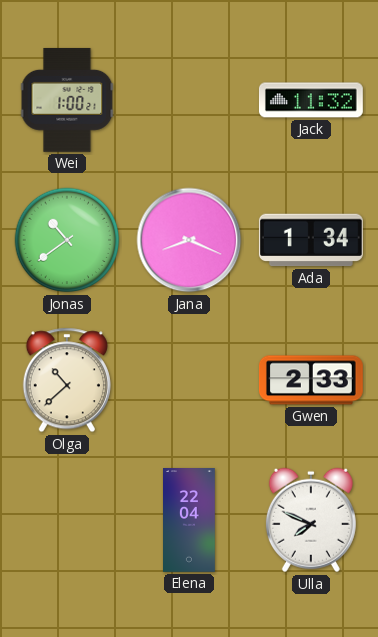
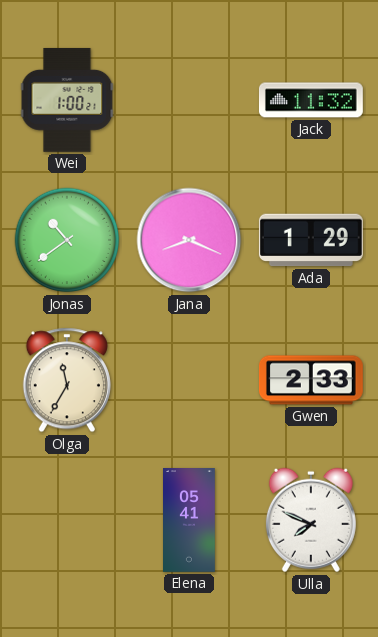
Ada: 1:34 -> 1:29 (311, 240)
Olga: 10:38 -> 11:35 (67, 380)
Elena: 22:04 -> 05:41 (190, 521)
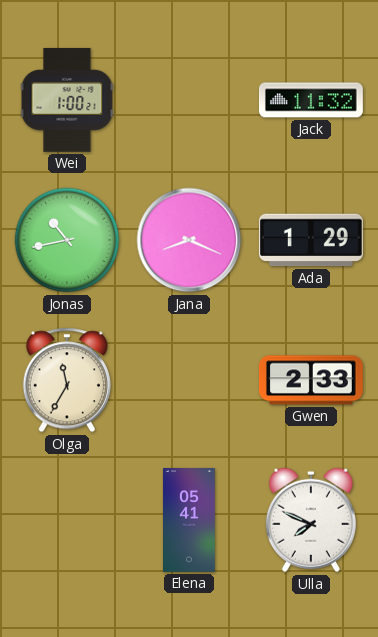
Jonas: 10:39 -> 10:43 (67, 240)
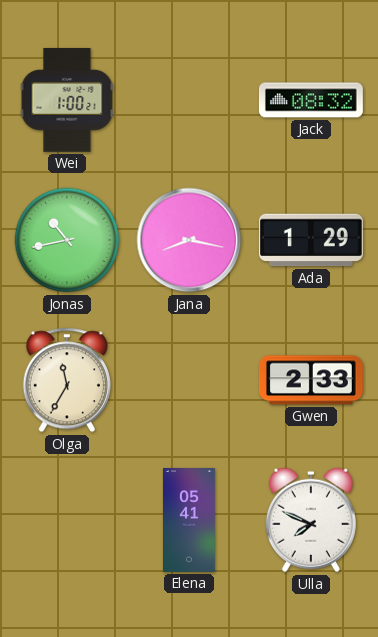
Jack: 11:32 -> 08:32 (311, 100)
Jana: 8:19 -> 8:17 (189, 240)
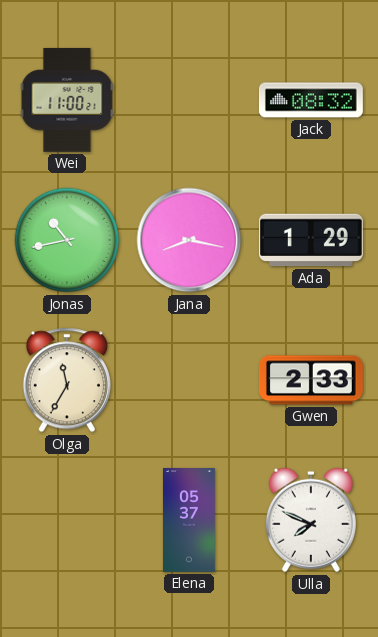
Wei: 1:00 -> 11:00 (67, 100)
Elena: 05:41 -> 05:37 (190, 521)
